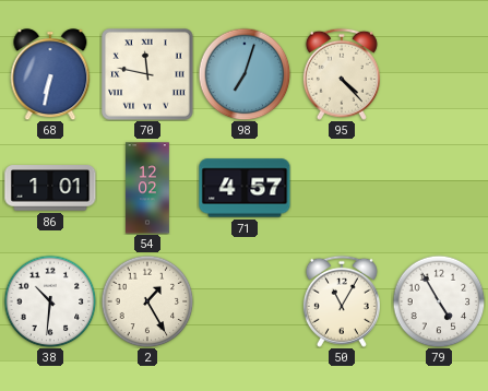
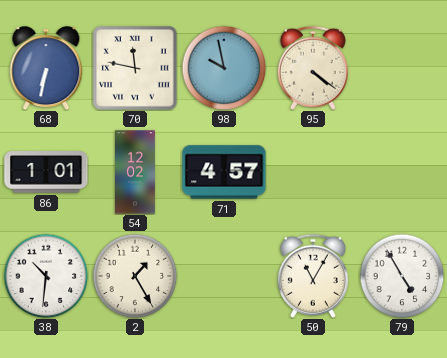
98: 7:03 -> 9:58 (224, 68)
95: 4:23 -> 4:21 (313, 68)
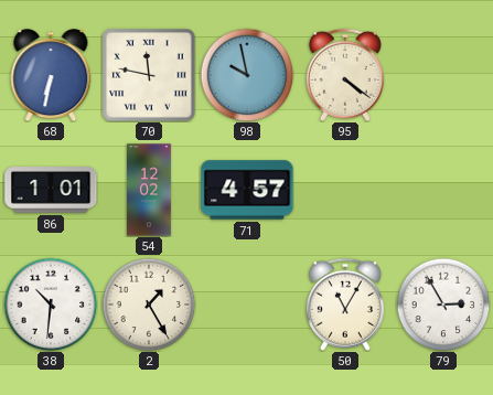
79: 4:55 -> 2:55 (443, 305)
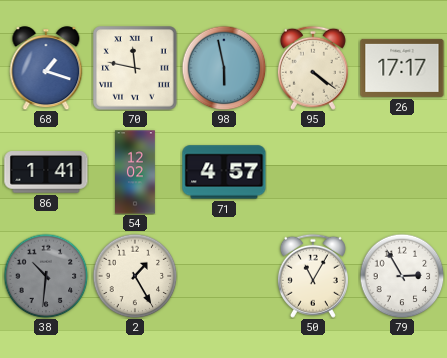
68: 6:32 -> 1:18 (46, 68)
98: 9:58 -> 5:58 (224, 68)
26: none -> 17:17 (402, 68)
86: 1:01 -> 1:41 (46, 172)
38 dial: white -> grey (46, 276)
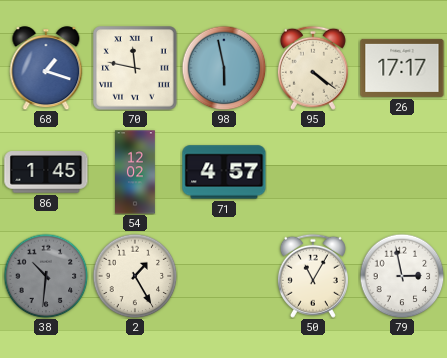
86: 1:41 -> 1:45 (46, 172)
79: 2:55 -> 2:58 (402, 276)
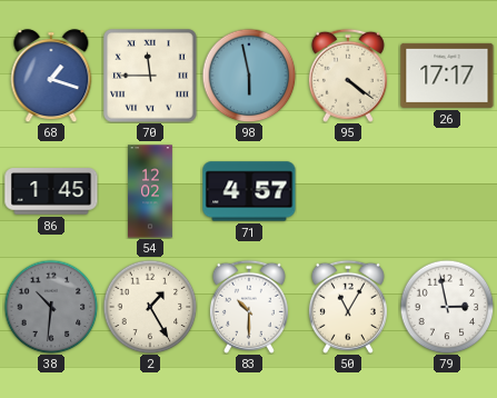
70: 11:47 -> 11:45 (150, 76)
83: none -> 10:30 (249, 307)
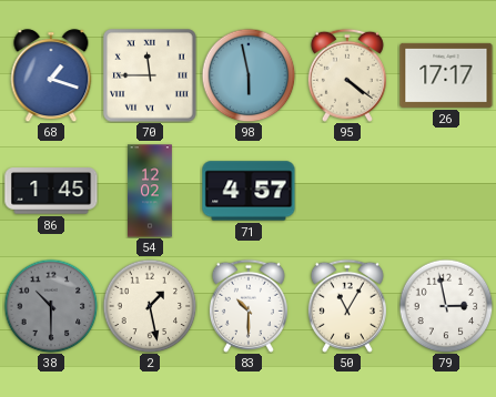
38: 10:31 -> 10:30 (51, 306)
2: 1:25 -> 1:28 (150, 306)
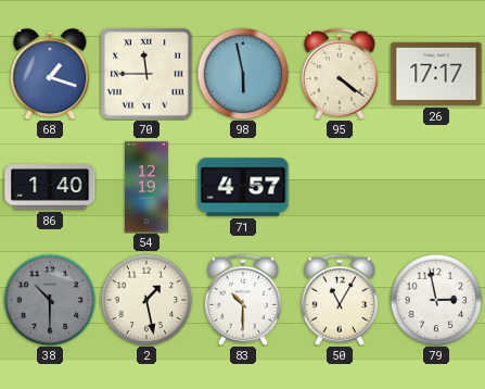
86: 1:45 -> 1:40 (50, 187)
54: 12:02 -> 12:19 (148, 187)
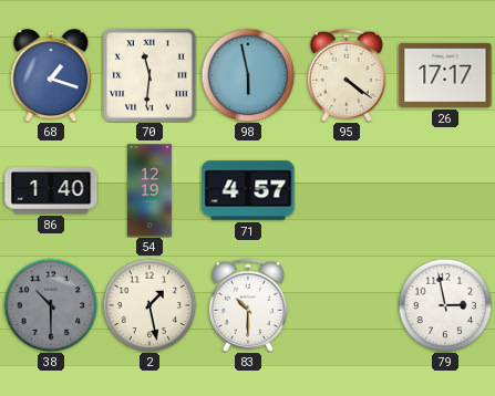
70: 11:45 -> 11:31 (149, 75)
50: 11:05 -> none (340, 300)
